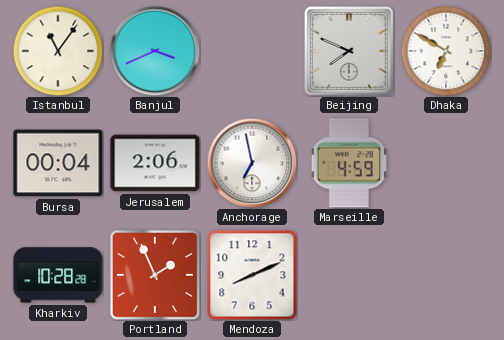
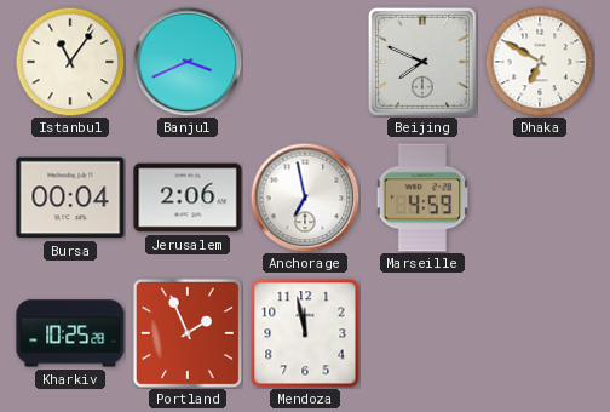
Kharkiv: 10:28 -> 10:25 (70, 333)
Mendoza: 8:11 -> 11:58 (305, 333)
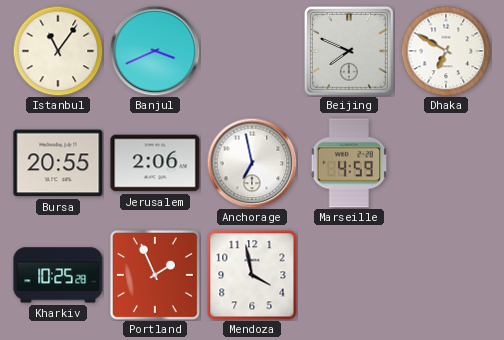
Bursa: 00:04 -> 20:55 (58, 163)
Mendoza: 11:58 -> 3:58 (252, 275)
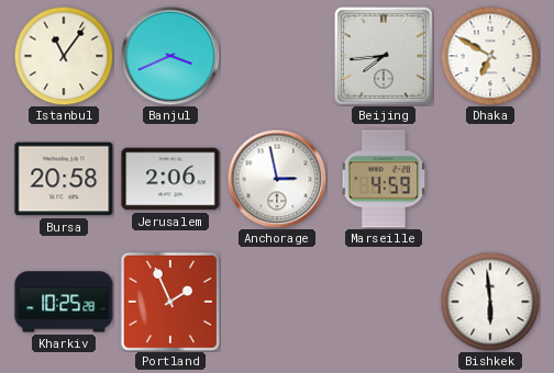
Beijing: 7:49 -> 7:44 (384, 56)
Bursa: 20:55 -> 20:58 (64, 179)
Anchorage: 6:58 -> 2:58 (277, 179)
Mendoza: 3:58 -> none (252, 275)
Bishkek: none -> 5:59 (490, 302)
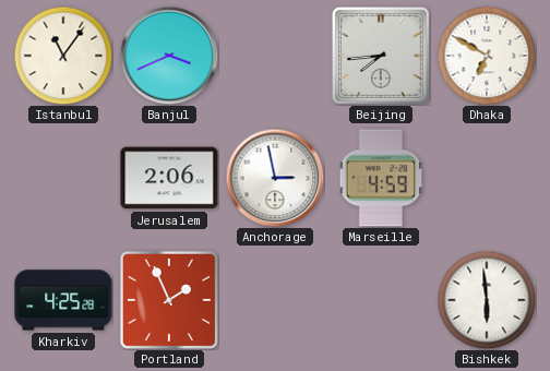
Bursa: 20:58 -> none (64, 179)
Kharkiv: 10:25 -> 4:25 (63, 300)
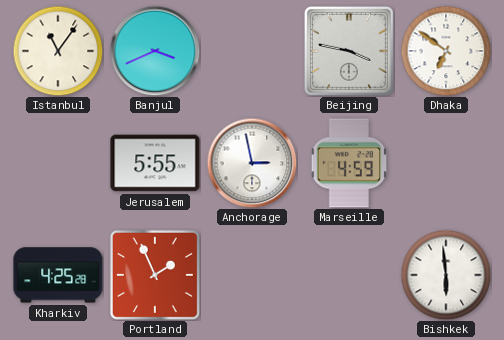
Beijing: 7:44 -> 3:47 (349, 51)
Dhaka: 6:50 -> 6:51 (446, 51)
Jerusalem: 2:06 -> 5:55 (155, 163)
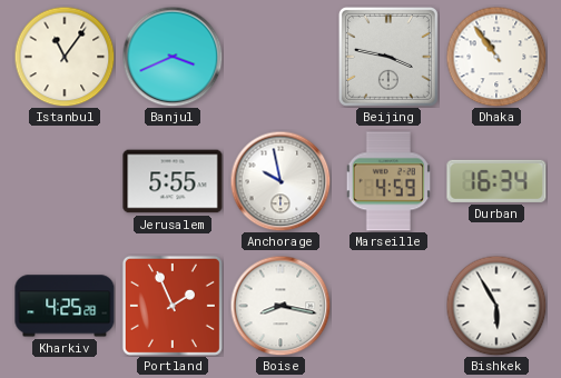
Dhaka: 6:51 -> 10:54 (496, 57)
Anchorage: 2:58 -> 9:58 (280, 181)
Durban: none -> 16:34 (496, 181)
Boise: none -> 8:17 (280, 306)
Bishkek: 5:59 -> 5:55 (496, 306)
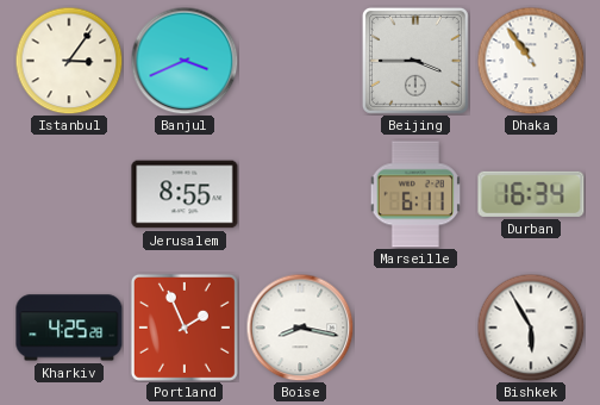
Istanbul: 11:06 -> 3:06 (69, 61)
Beijing: 3:47 -> 3:45 (415, 61)
Jerusalem: 5:55 -> 8:55 (185, 194)
Anchorage: 9:58 -> none (280, 181)
Marseille: 4:59 -> 6:11 (415, 194)
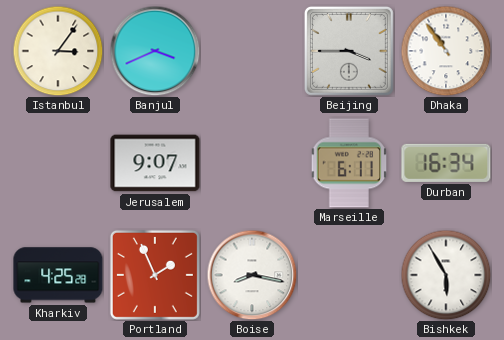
Jerusalem: 8:55 -> 9:07 (155, 163)
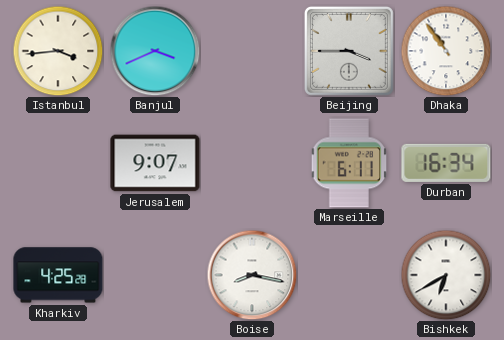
Istanbul: 3:06 -> 3:44 (58, 51)
Portland: 1:56 -> none (155, 275)
Bishkek: 5:55 -> 6:40 (446, 275)
